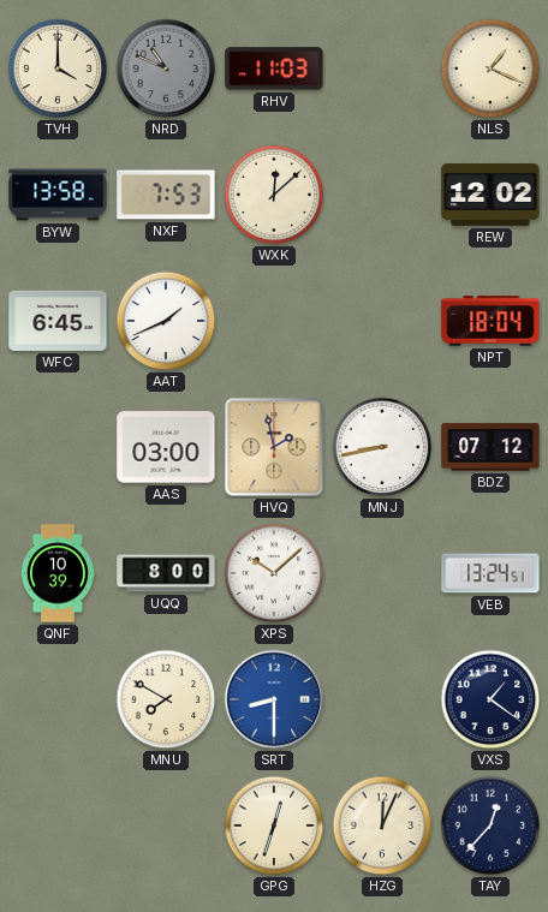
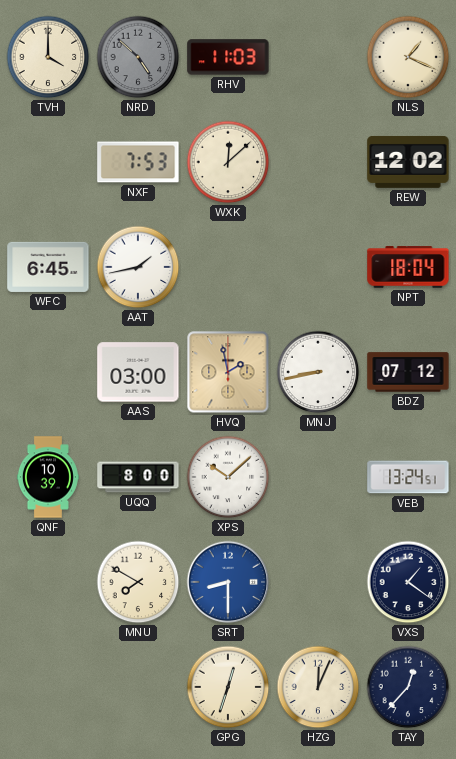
NRD: 10:49 -> 4:52 (138, 57)
BYW: 13:58 -> none (58, 195)
AAT: 1:41 -> 1:43 (138, 267)
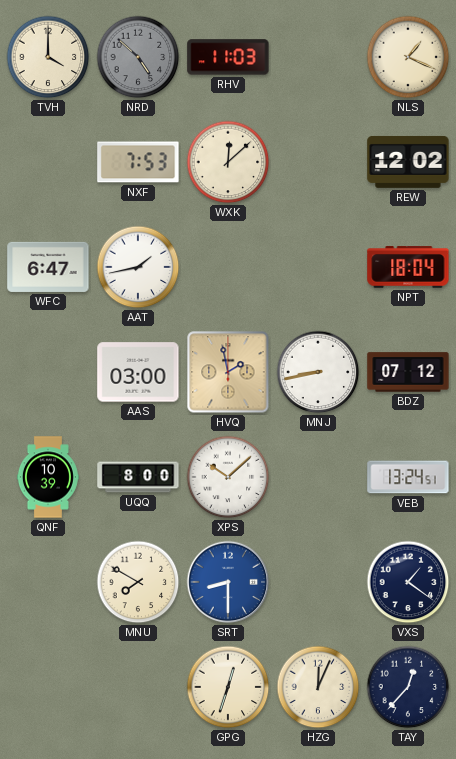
WFC: 6:45 -> 6:47 (48, 267)
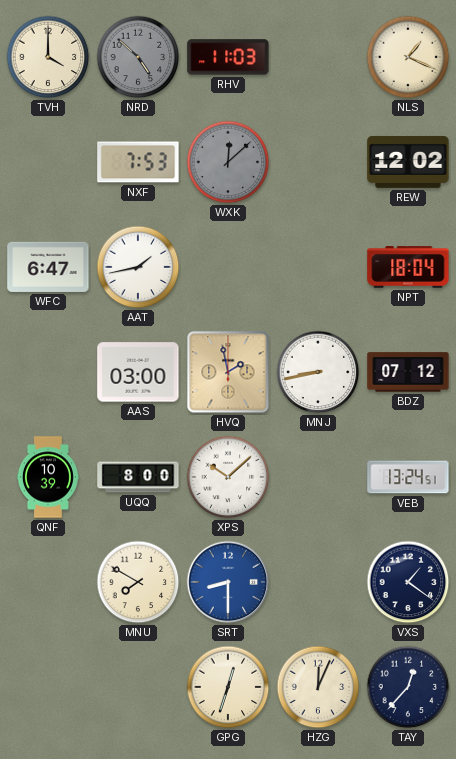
WXK dial: cream -> grey (228, 162)
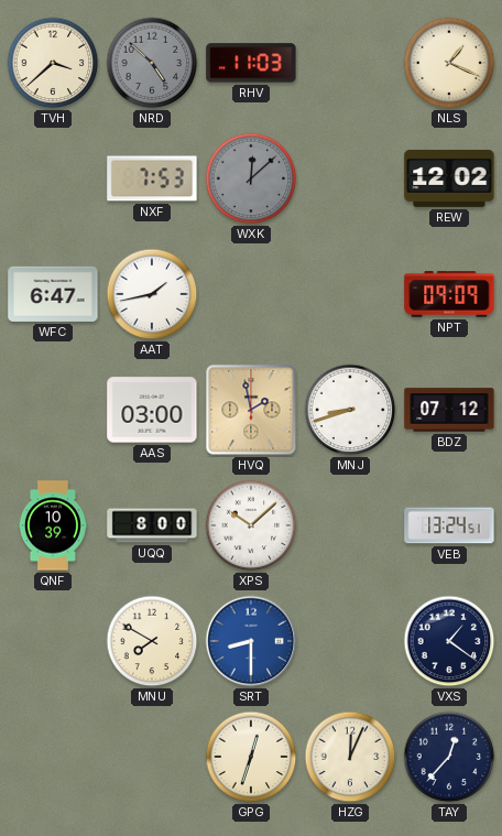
TVH: 4:00 -> 3:38 (53, 63)
NPT: 18:04 -> 09:09 (449, 294)
MNJ: 8:43 -> 8:42 (350, 410)
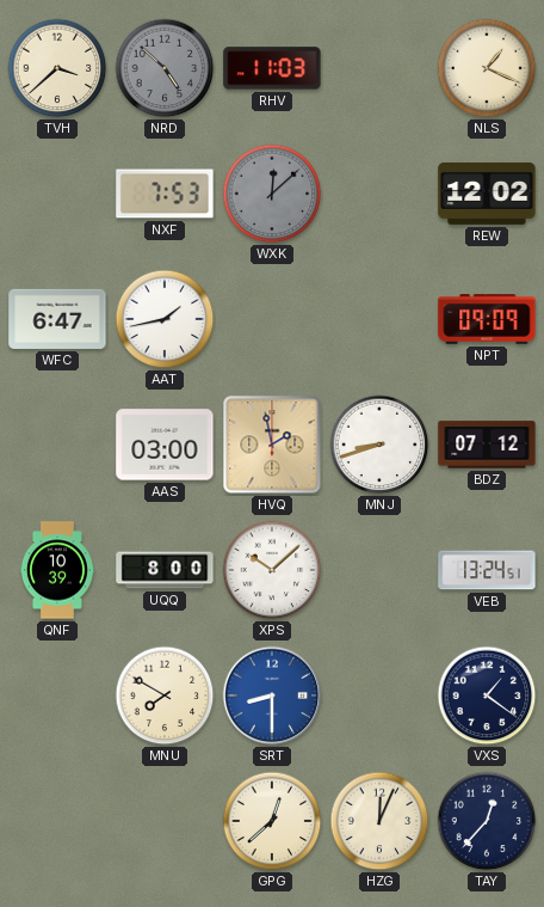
GPG: 12:33 -> 12:38 (272, 821)
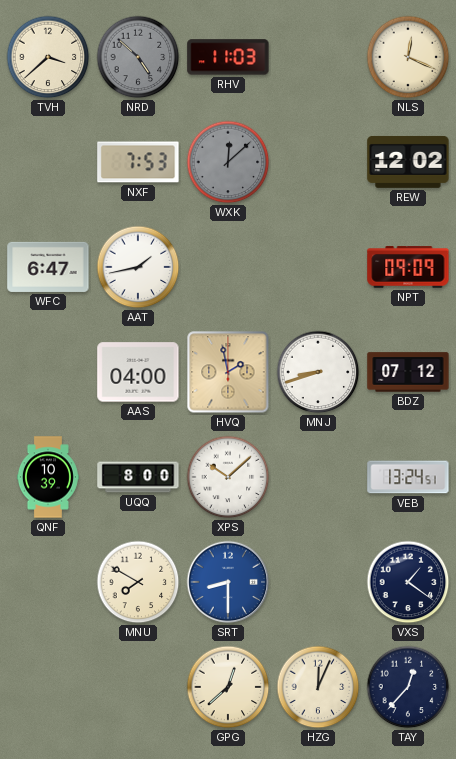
NLS: 1:19 -> 12:19 (408, 57)
AAS: 03:00 -> 04:00 (138, 372)
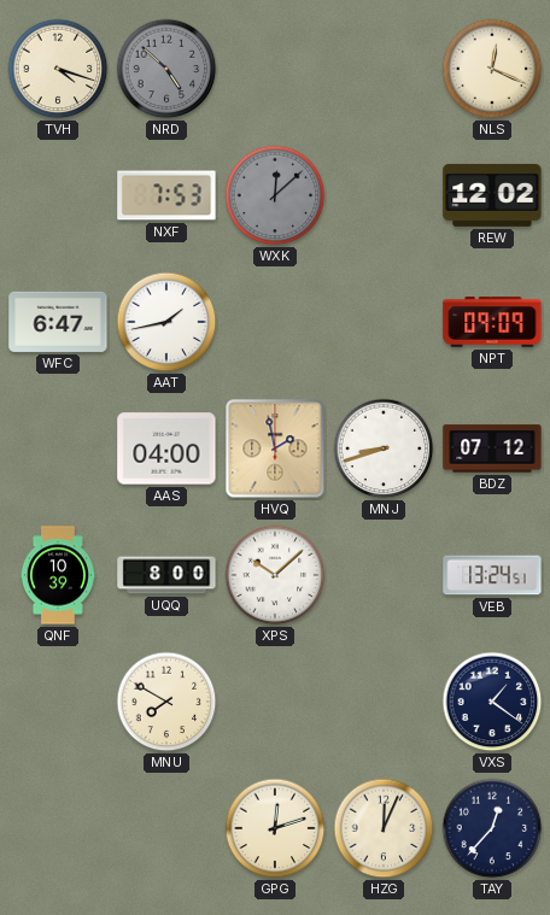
TVH: 3:38 -> 4:18 (58, 69)
RHV: 11:03 -> none (228, 57)
SRT: 8:30 -> none (228, 582)
GPG: 12:38 -> 12:12 (275, 828)
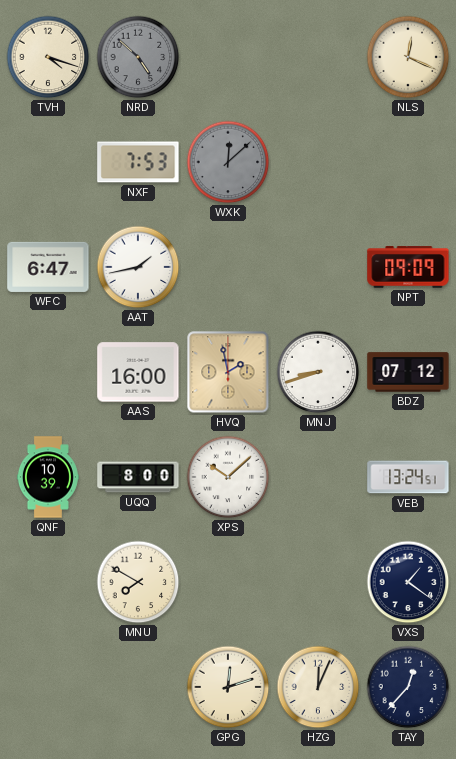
REW: 12:02 -> none (492, 195)
AAS: 04:00 -> 16:00 (138, 372)
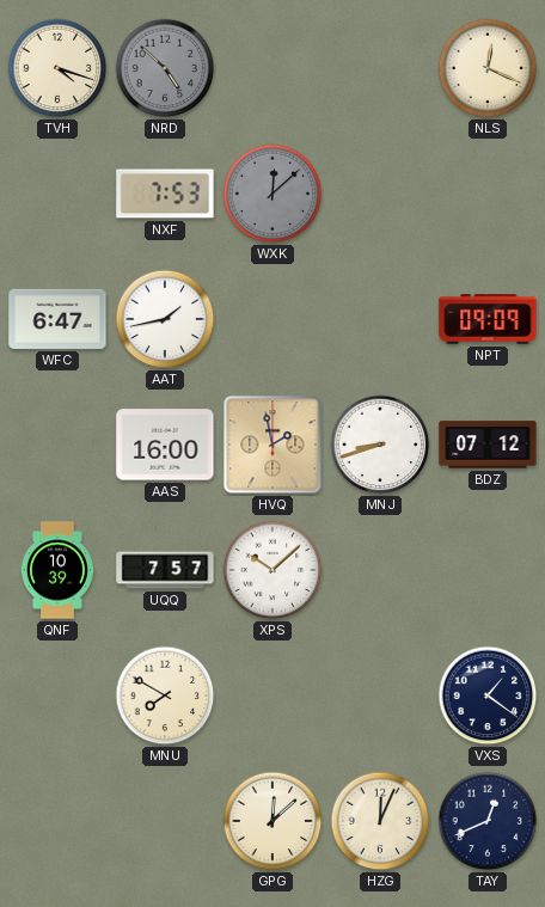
UQQ: 8:00 -> 7:57 (165, 570)
VEB: 13:24 -> none (408, 477)
GPG: 12:12 -> 12:08 (272, 821)
TAY: 12:37 -> 12:41 (488, 821)
